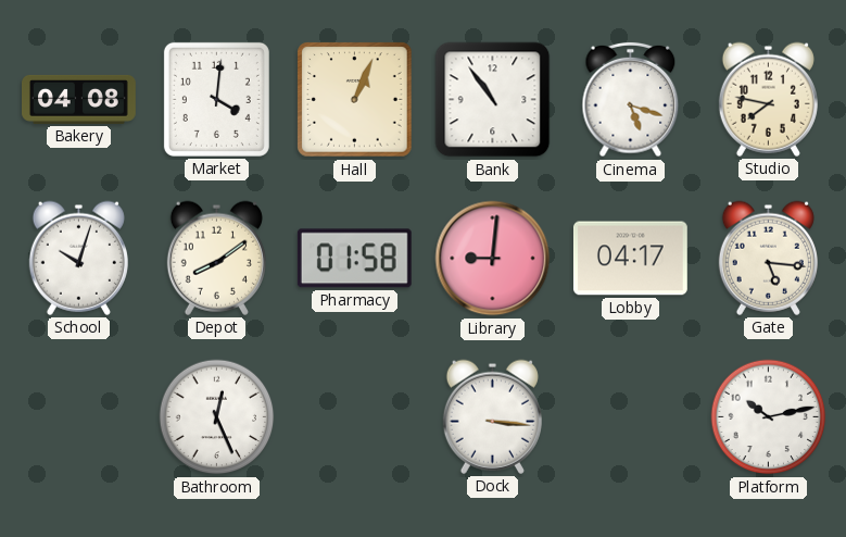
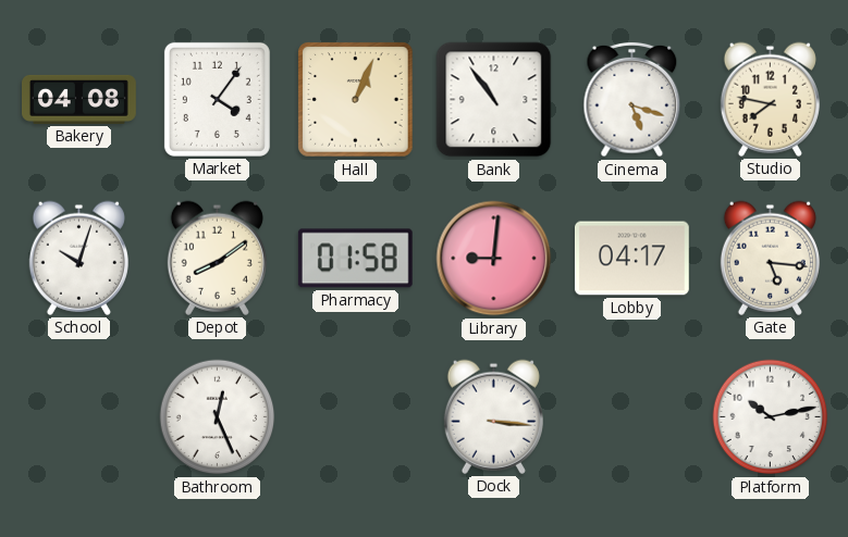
Market: 4:01 -> 4:06 (217, 99)
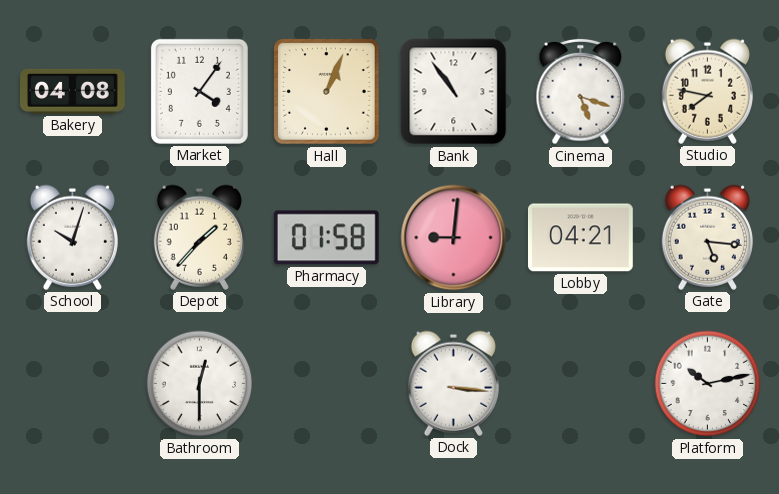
Depot: 8:09 -> 1:37 (199, 237)
Lobby: 04:17 -> 04:21 (580, 238)
Bathroom: 12:26 -> 12:30 (200, 384)
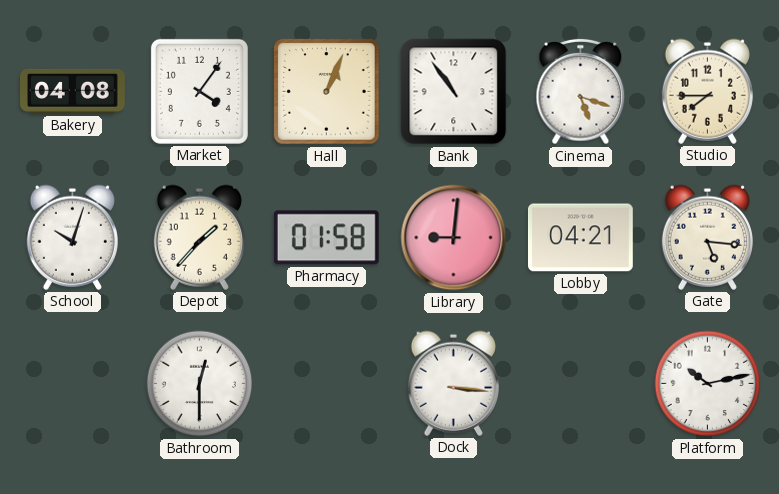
Studio: 7:47 -> 7:45 (707, 91)
